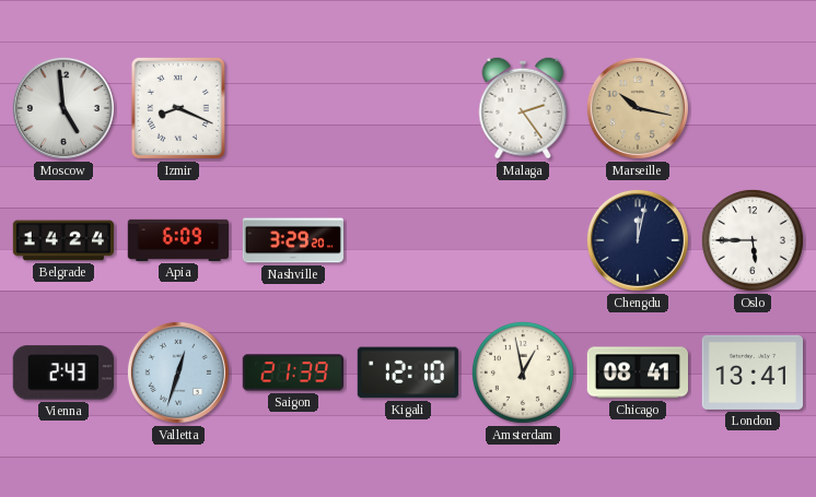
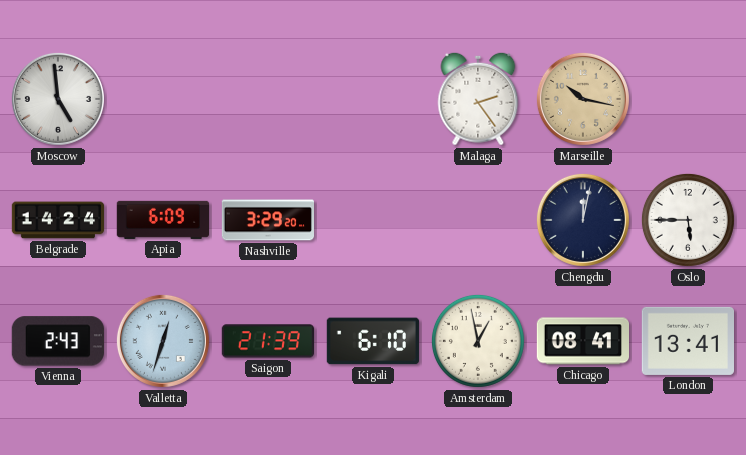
Izmir: 8:19 -> none (178, 108)
Kigali: 12:10 -> 6:10 (373, 341)
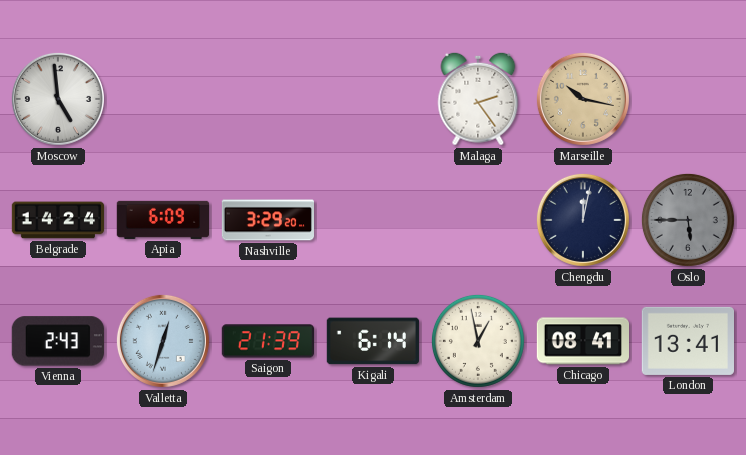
Oslo dial: white -> grey (688, 220)
Kigali: 6:10 -> 6:14 (373, 341)
